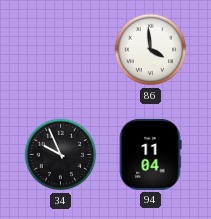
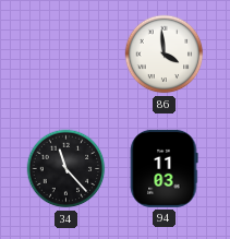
34: 9:56 -> 11:23 (66, 169)
94: 11:04 -> 11:03 (164, 168)
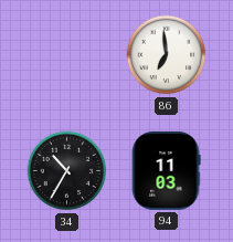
86: 3:59 -> 6:59 (167, 55)
34: 11:23 -> 10:35 (67, 171)
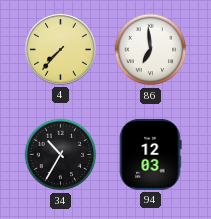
4: none -> 7:37 (60, 49)
94: 11:03 -> 12:03 (150, 154)
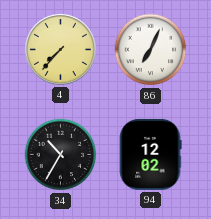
86: 6:59 -> 7:04 (151, 50)
94: 12:03 -> 12:02 (150, 154)
